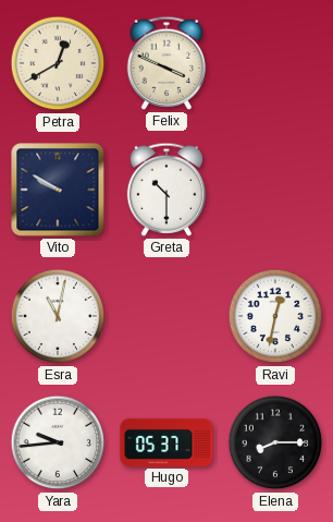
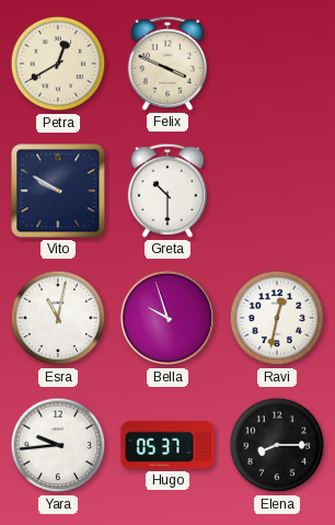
Bella: none -> 9:57 (168, 318)
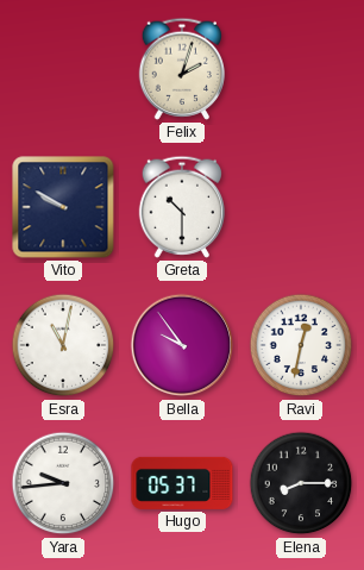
Petra: 12:40 -> none (58, 64)
Felix: 3:49 -> 2:03 (181, 69)
Bella: 9:57 -> 9:54 (182, 345)
